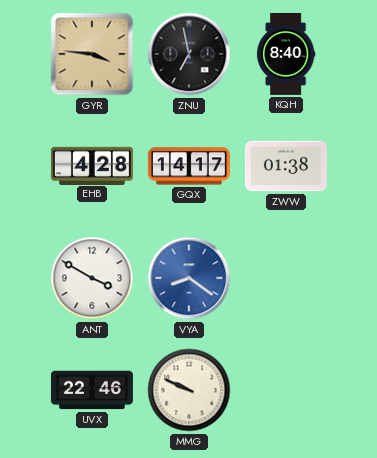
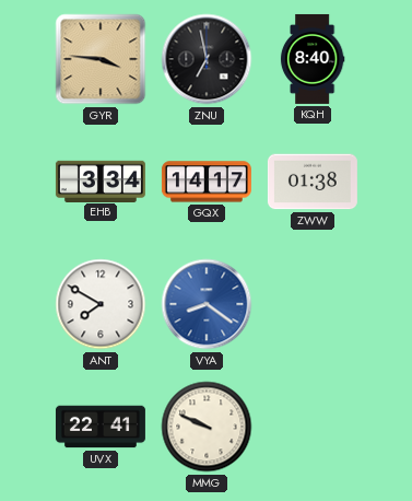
EHB: 4:28 -> 3:34 (101, 180)
ANT: 3:50 -> 7:50 (101, 304)
UVX: 22:46 -> 22:41 (101, 427)
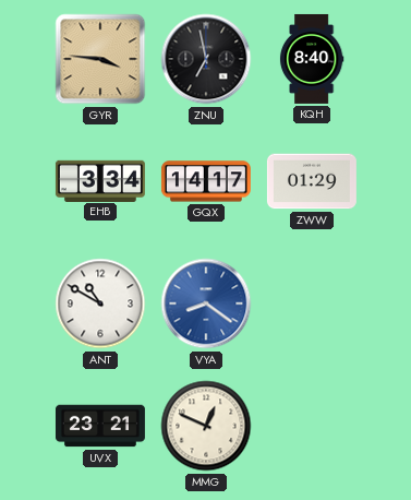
ZWW: 01:38 -> 01:29 (312, 181)
ANT: 7:50 -> 10:50 (100, 303)
UVX: 22:41 -> 23:21 (100, 426)
MMG: 9:49 -> 12:49 (206, 426)
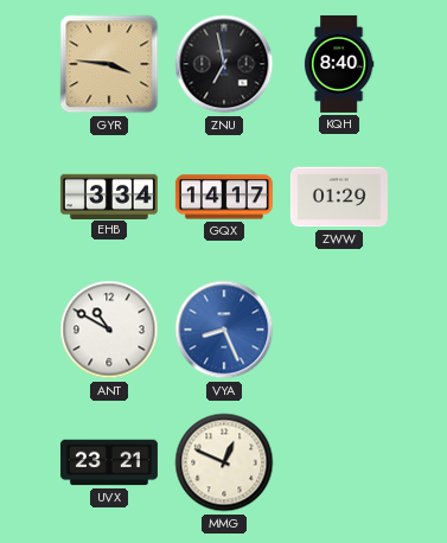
VYA: 8:21 -> 8:26 (224, 330)
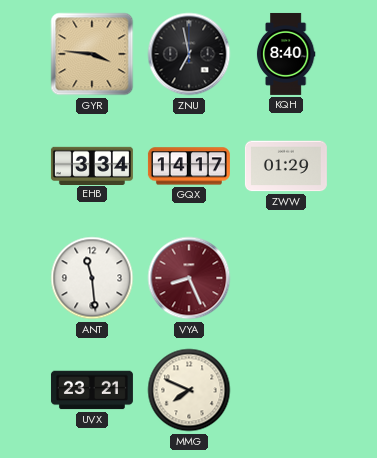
ANT: 10:50 -> 11:29 (92, 278)
VYA dial: blue -> burgundy (189, 278)
MMG: 12:49 -> 7:49 (189, 390)
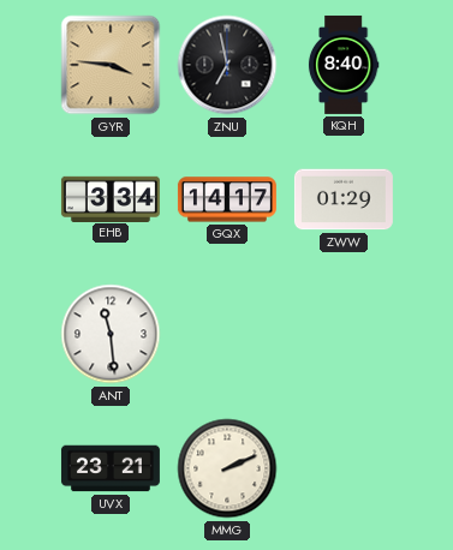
VYA: 8:26 -> none (189, 278)
MMG: 7:49 -> 2:11 (227, 468)
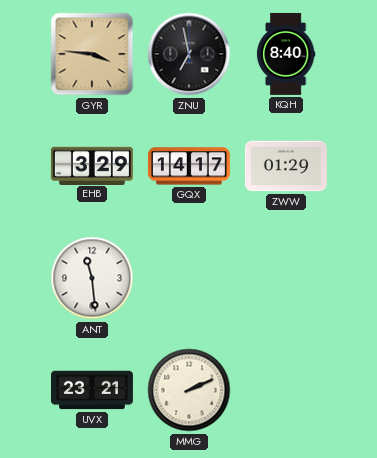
EHB: 3:34 -> 3:29 (92, 165)
